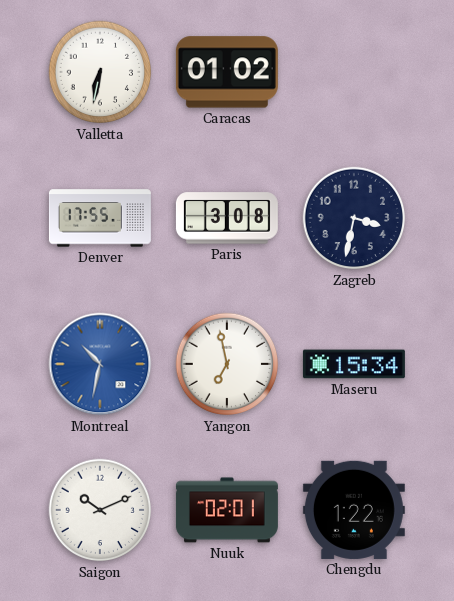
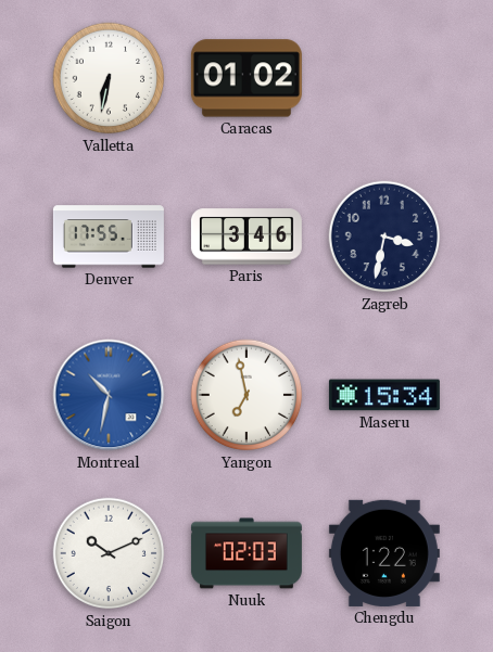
Paris: 3:08 -> 3:46 (246, 236)
Nuuk: 02:01 -> 02:03 (246, 553)
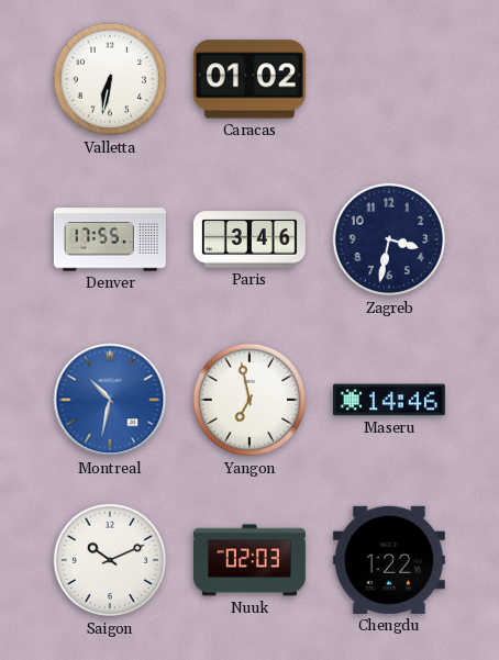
Maseru: 15:34 -> 14:46 (389, 400)
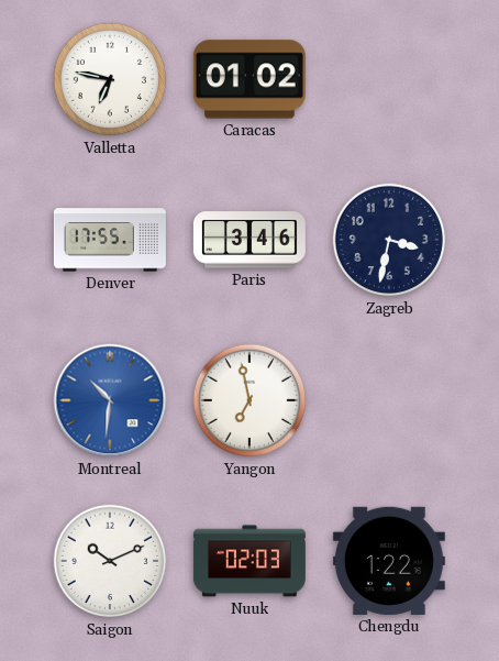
Valletta: 6:32 -> 6:47 (110, 79)
Montreal: 10:32 -> 10:31 (110, 400)
Maseru: 14:46 -> none (389, 400)
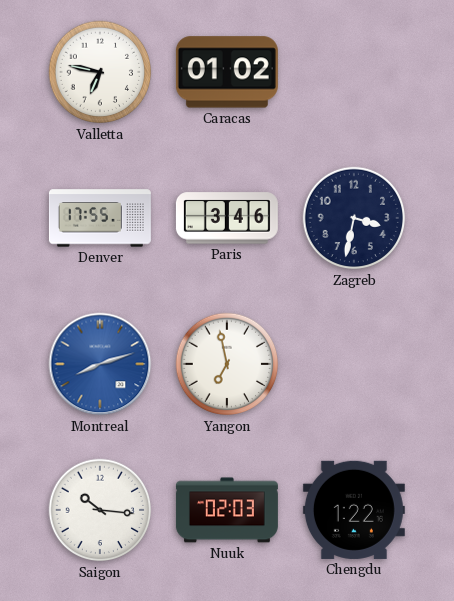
Montreal: 10:31 -> 8:12 (100, 364)
Saigon: 10:11 -> 10:16 (100, 510)
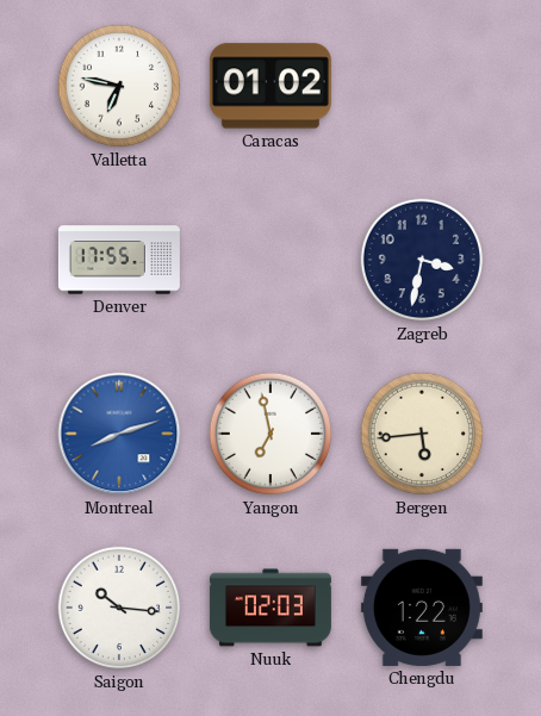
Paris: 3:46 -> none (227, 218)
Bergen: none -> 5:44 (422, 434)
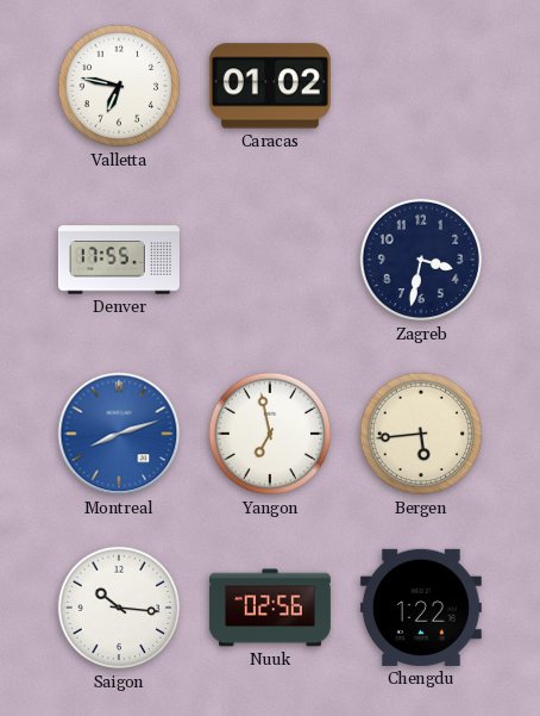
Nuuk: 02:03 -> 02:56 (270, 608)
